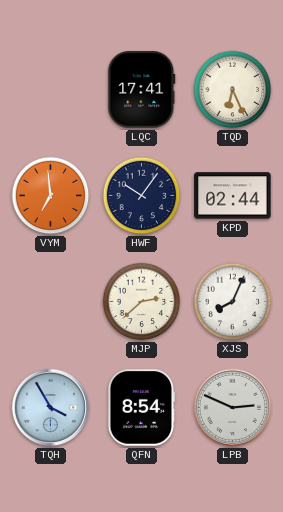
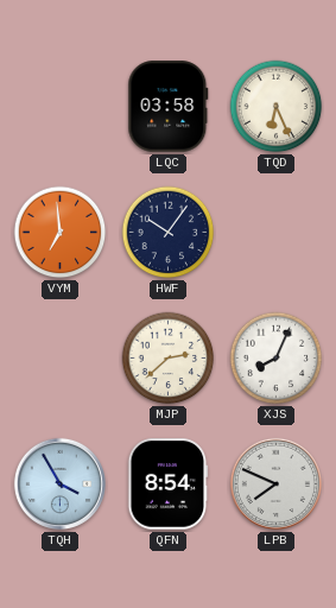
LQC: 17:41 -> 03:58 (169, 107)
KPD: 02:44 -> none (233, 196)
LPB: 2:49 -> 7:49 (275, 483)
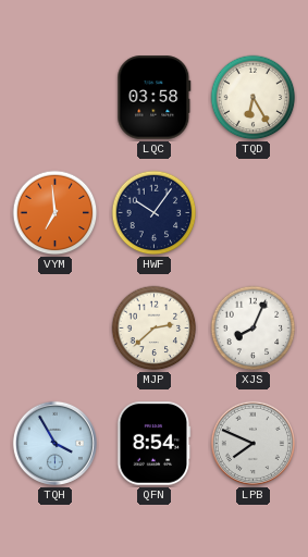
TQD: 6:26 -> 6:25 (254, 98)
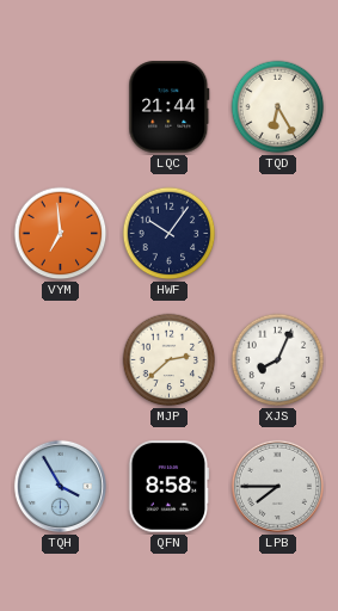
LQC: 03:58 -> 21:44 (170, 107)
QFN: 8:54 -> 8:58 (170, 487)
LPB: 7:49 -> 7:45 (277, 486)
